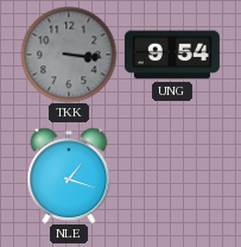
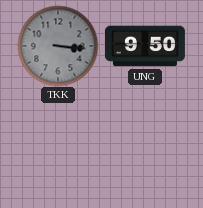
UNG: 9:54 -> 9:50 (145, 46)
NLE: 1:18 -> none (69, 176)
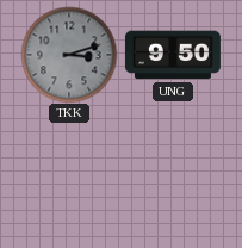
TKK: 3:16 -> 3:12 (69, 55)
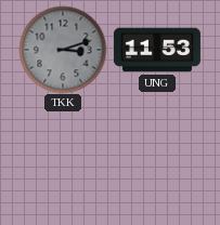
UNG: 9:50 -> 11:53 (157, 50)
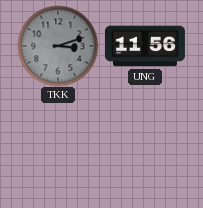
UNG: 11:53 -> 11:56 (145, 46)
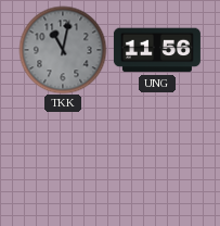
TKK: 3:12 -> 11:02 (63, 50)
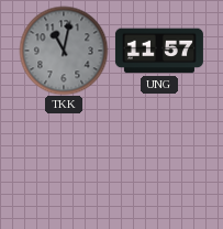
UNG: 11:56 -> 11:57 (159, 51)
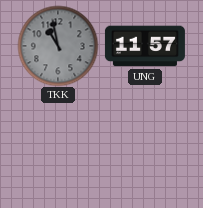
TKK: 11:02 -> 10:58 (58, 46)
